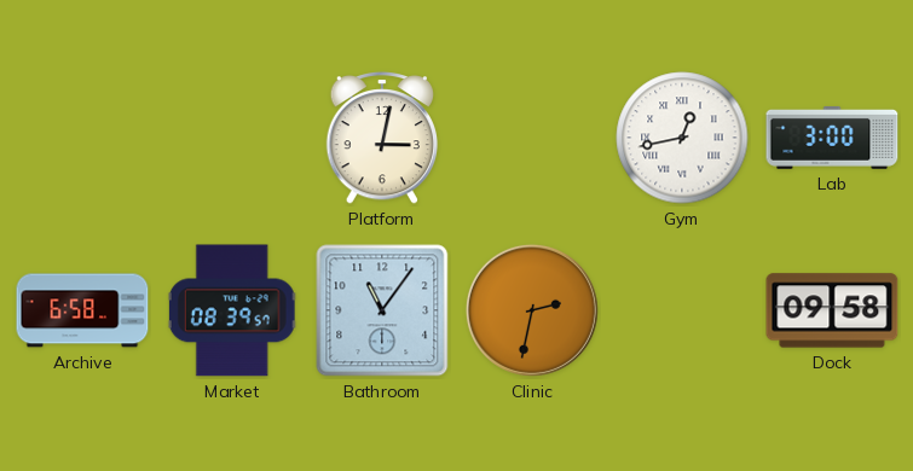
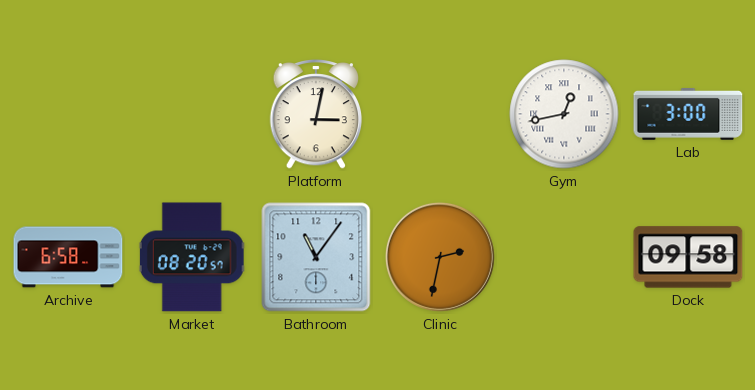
Market: 08:39 -> 08:20 (192, 257)
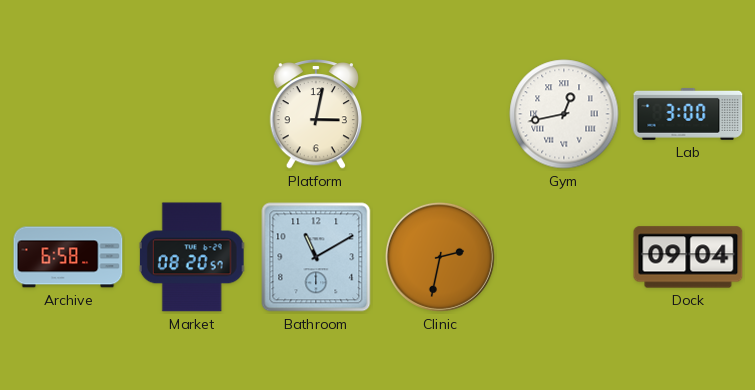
Bathroom: 11:06 -> 11:10 (316, 257)
Dock: 09:58 -> 09:04 (688, 257)
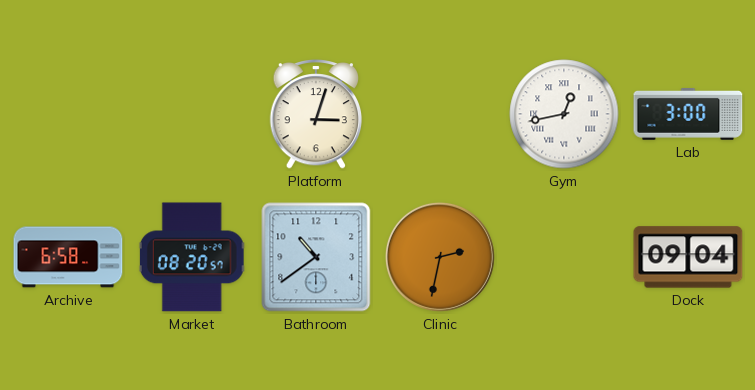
Platform: 3:02 -> 3:03 (316, 114)
Bathroom: 11:10 -> 10:39 (316, 257)
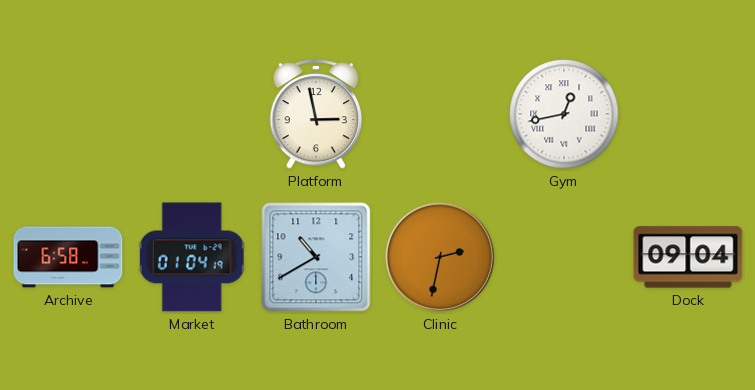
Platform: 3:03 -> 2:58 (316, 114)
Lab: 3:00 -> none (688, 114)
Market: 08:20 -> 01:04 (192, 257)
Bathroom: 10:39 -> 10:40 (316, 257)
